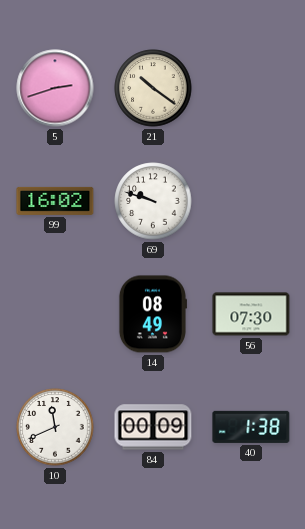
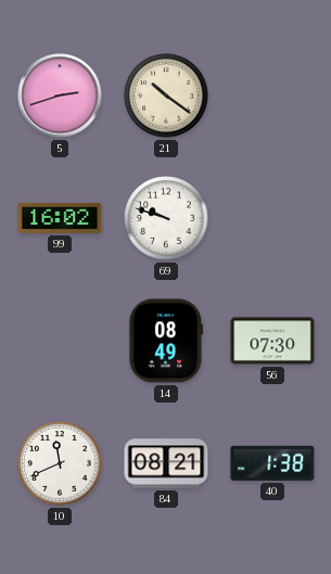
84: 00:09 -> 08:21 (166, 463)
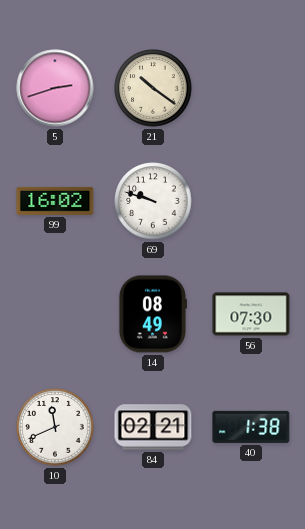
84: 08:21 -> 02:21 (153, 427)
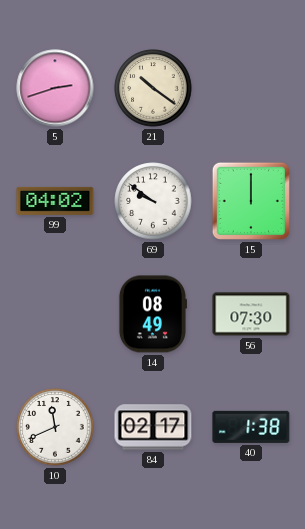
99: 16:02 -> 04:02 (55, 201)
69: 9:48 -> 9:51 (153, 201)
15: none -> 12:00 (251, 201)
84: 02:21 -> 02:17 (153, 427)
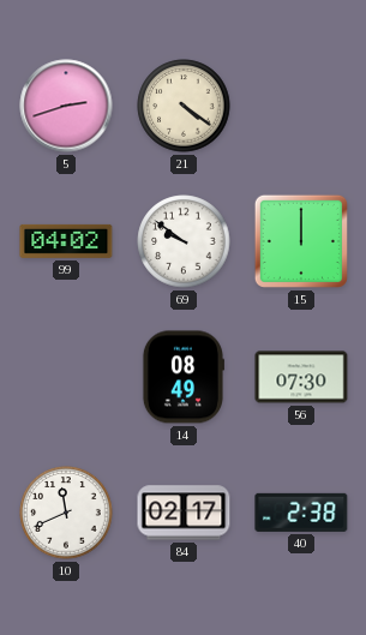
21: 10:21 -> 4:21 (184, 106)
40: 1:38 -> 2:38 (301, 513)
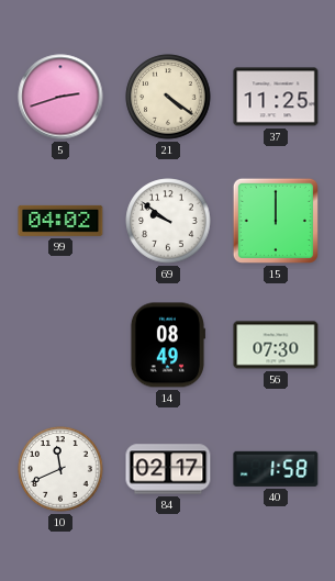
37: none -> 11:25 (276, 97)
40: 2:38 -> 1:58 (276, 469)
